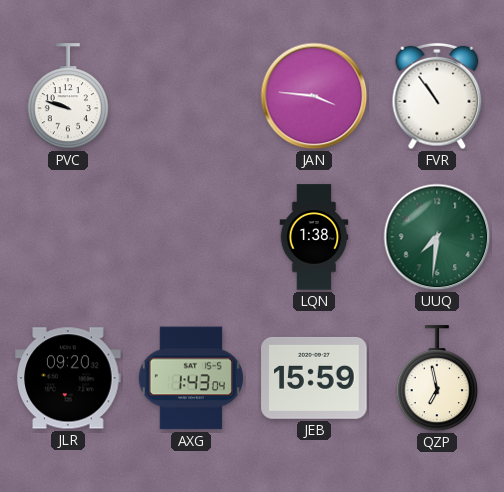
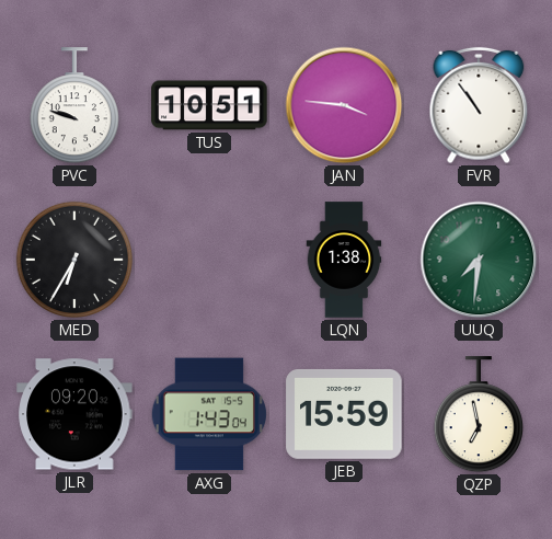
TUS: none -> 10:51 (209, 105)
MED: none -> 6:35 (74, 260)
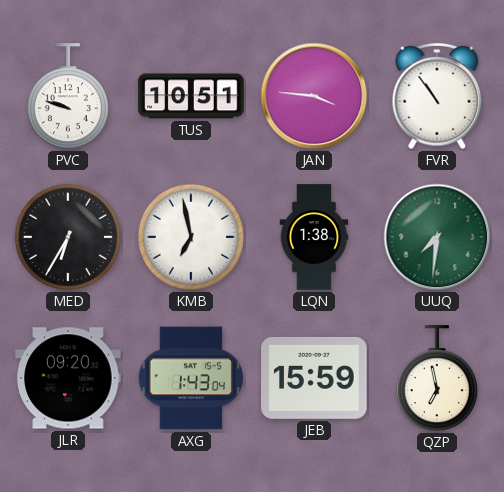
KMB: none -> 6:58 (191, 237)
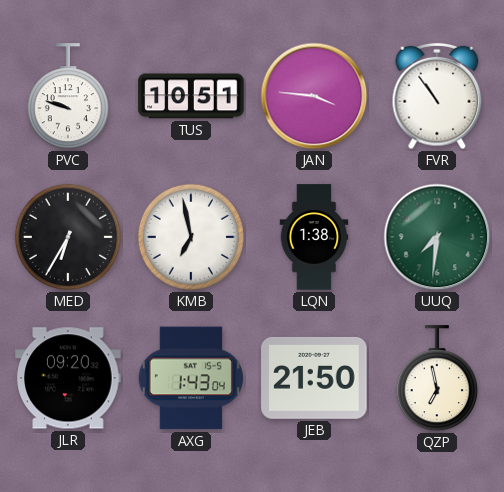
JEB: 15:59 -> 21:50 (314, 378)
